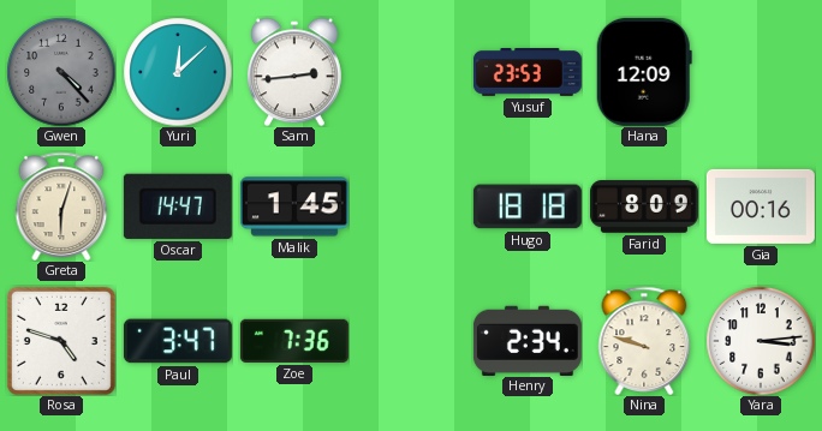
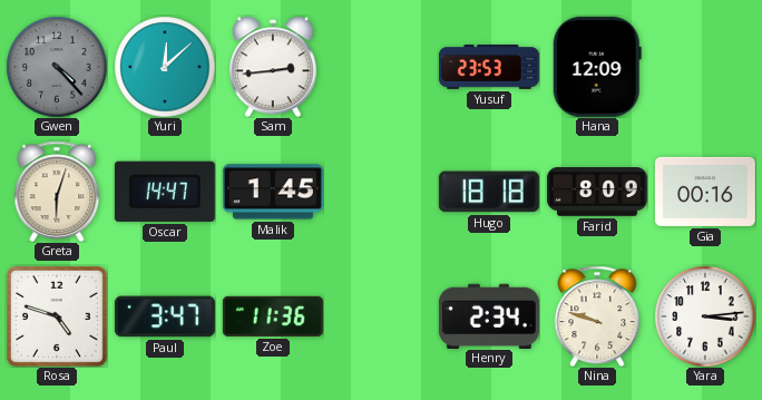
Zoe: 7:36 -> 11:36 (273, 316)
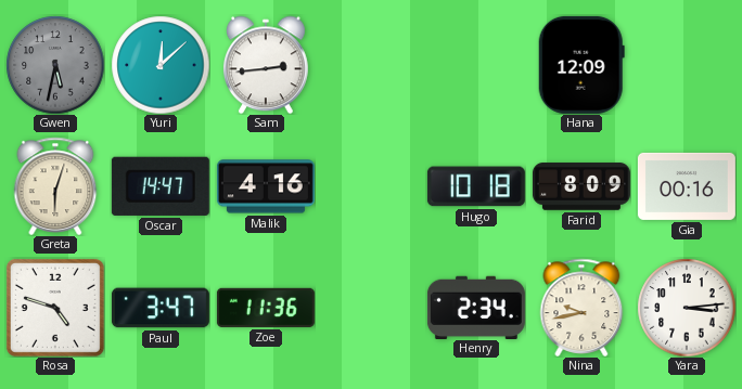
Gwen: 4:23 -> 5:32 (55, 65)
Yusuf: 23:53 -> none (489, 68)
Malik: 1:45 -> 4:16 (266, 186)
Hugo: 18:18 -> 10:18 (476, 186)
Nina: 9:48 -> 9:43 (581, 308)
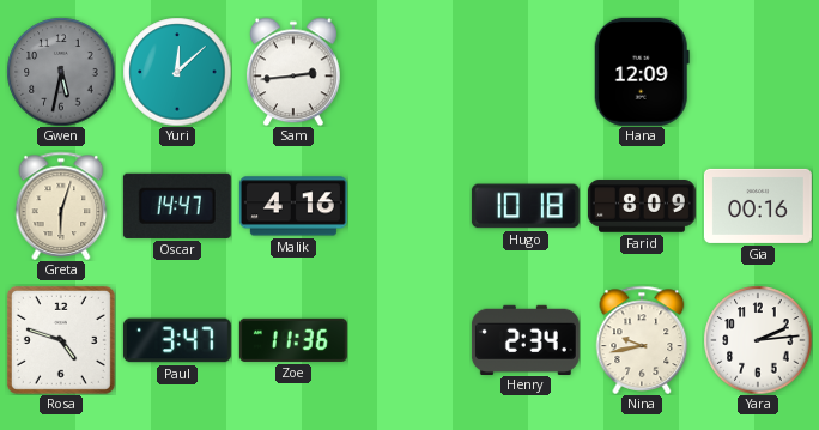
Yara: 3:14 -> 2:14 (758, 340)
